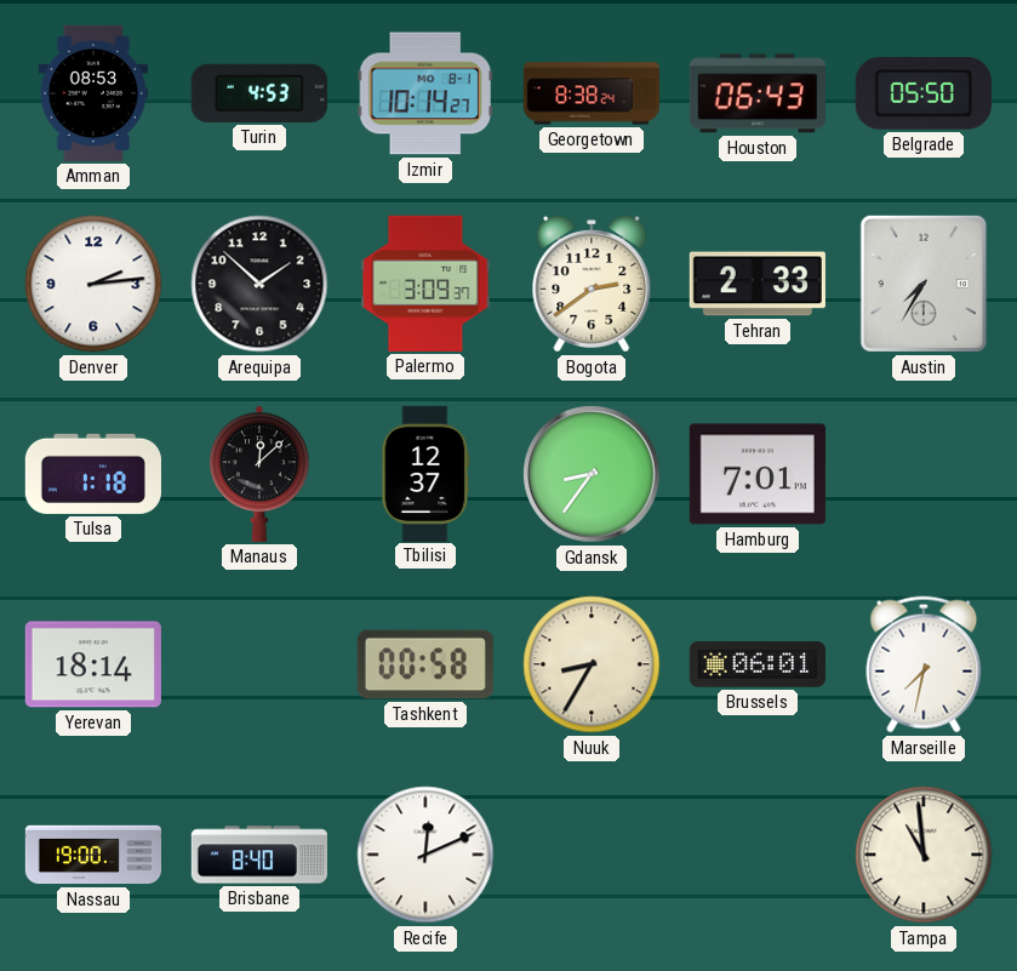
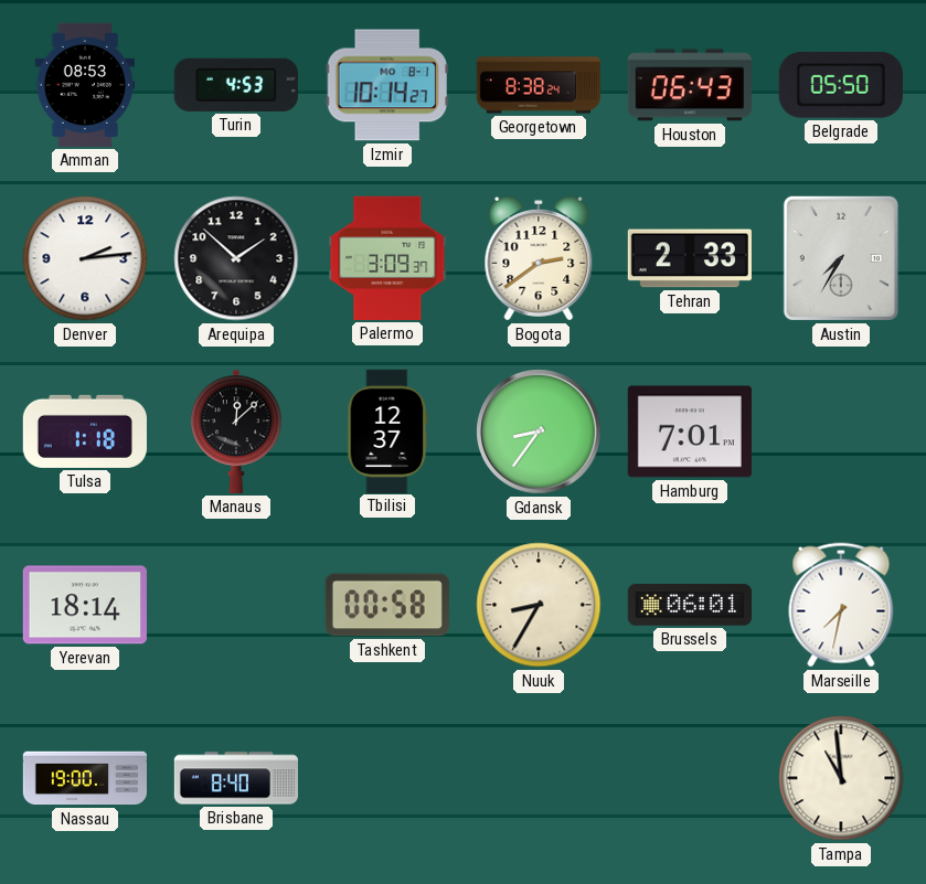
Recife: 12:11 -> none (425, 855)
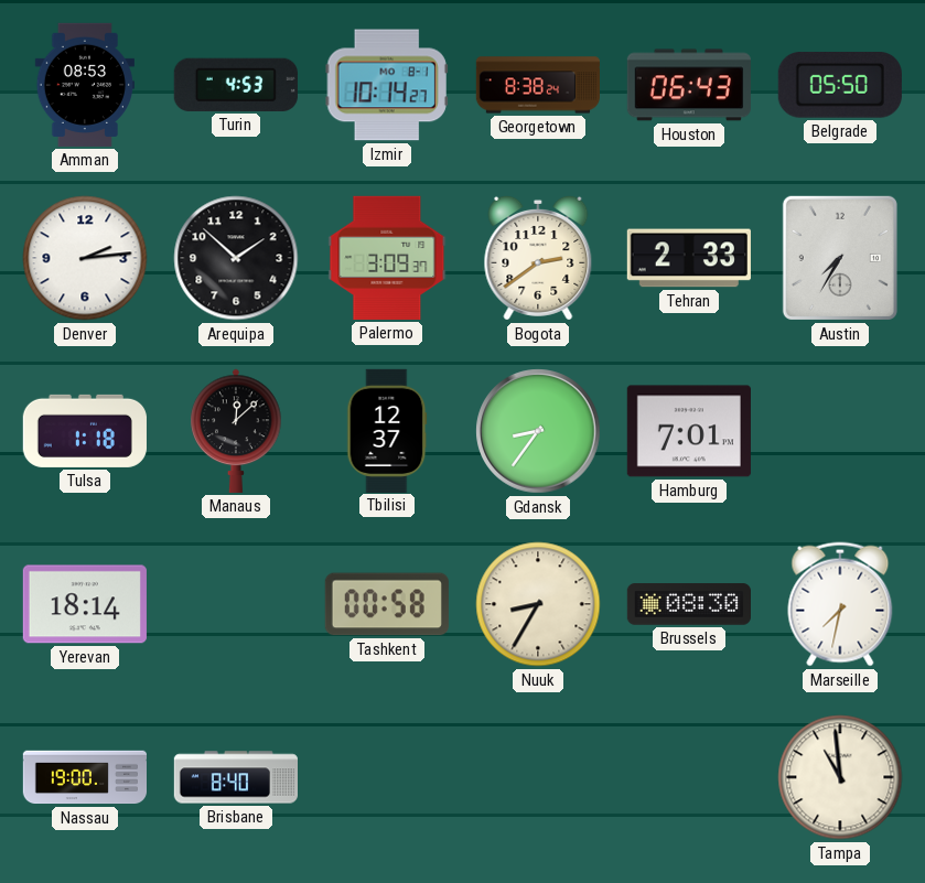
Brussels: 06:01 -> 08:30 (688, 604)
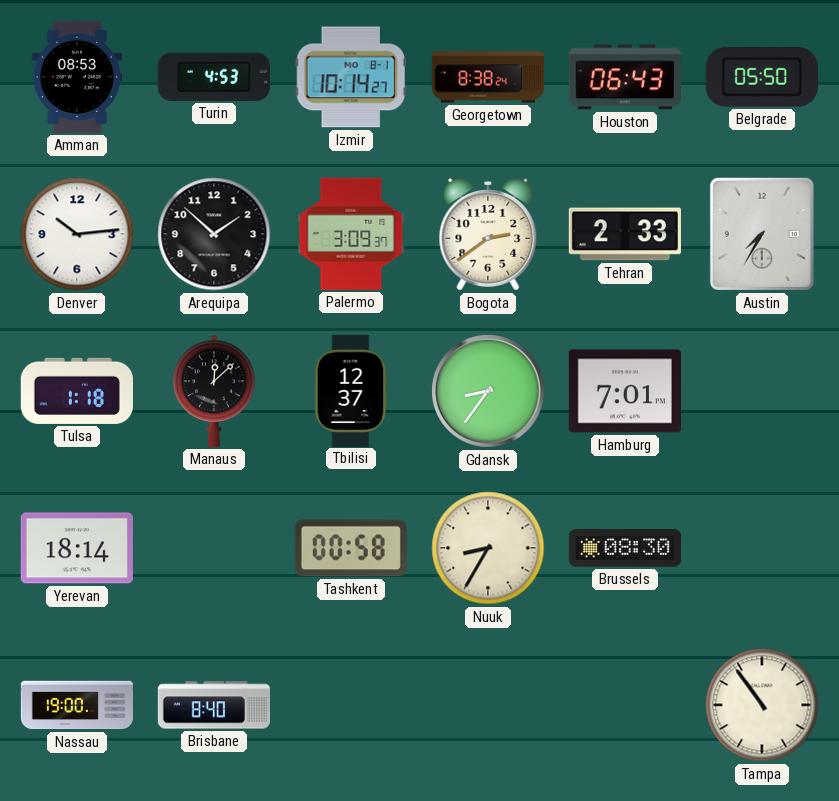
Denver: 2:14 -> 10:14 (77, 234)
Marseille: 7:32 -> none (840, 604)
Tampa: 10:59 -> 10:54 (762, 705)
